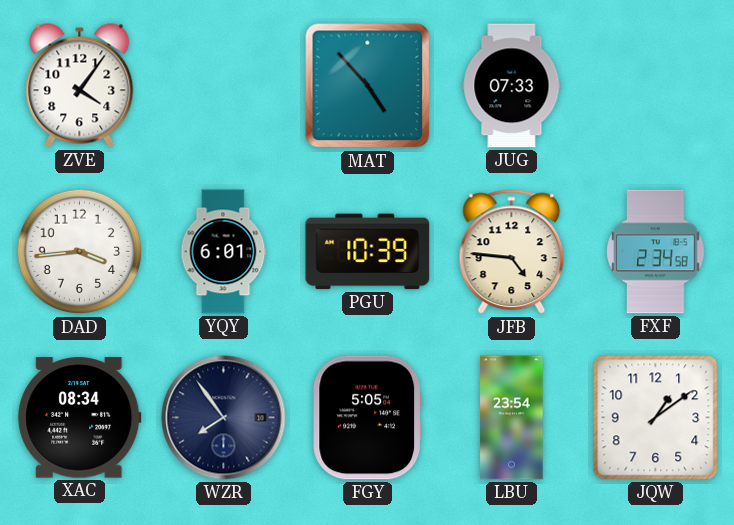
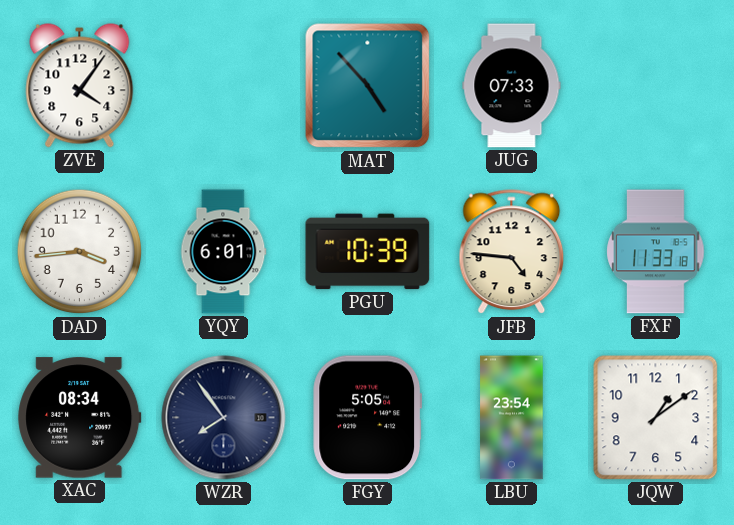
FXF: 2:34 -> 11:33 (656, 252)
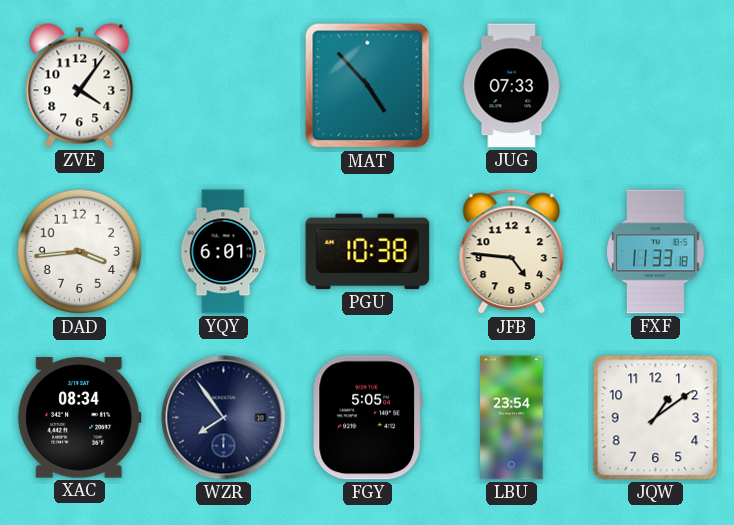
PGU: 10:39 -> 10:38 (368, 252)
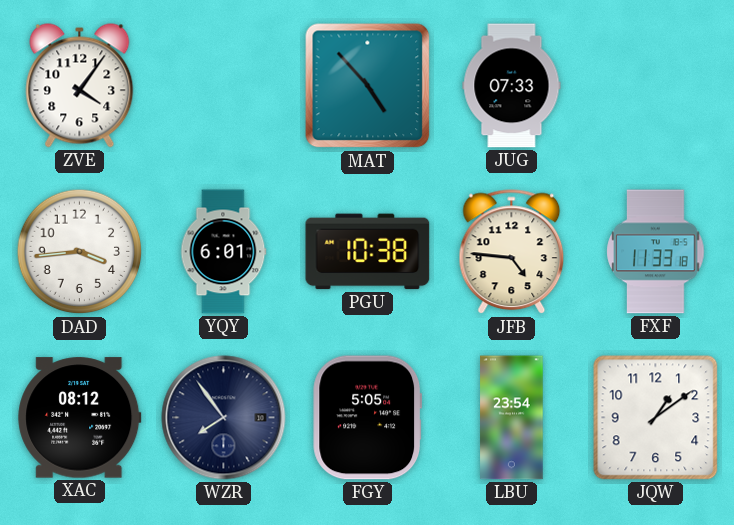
XAC: 08:34 -> 08:12 (80, 418)
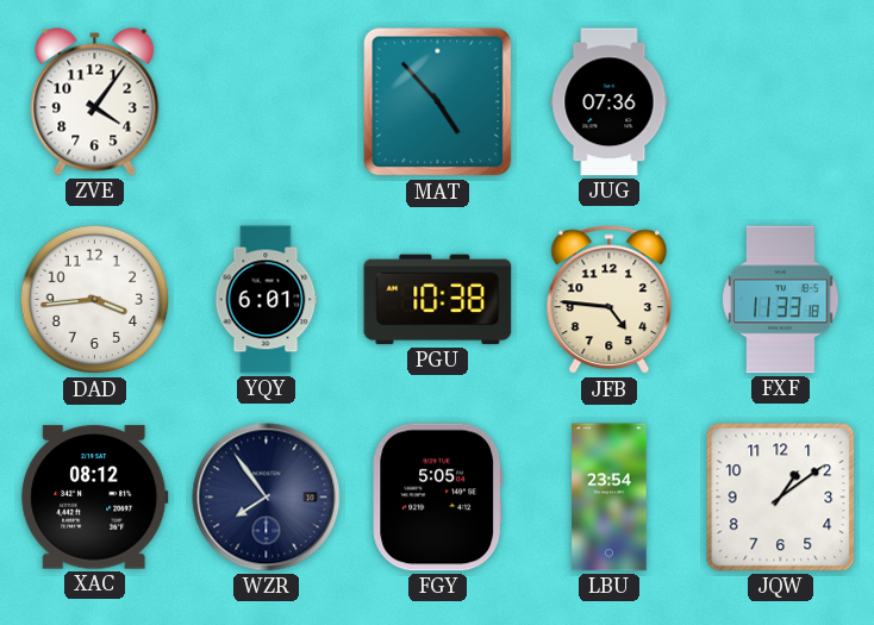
JUG: 07:33 -> 07:36 (610, 102)
